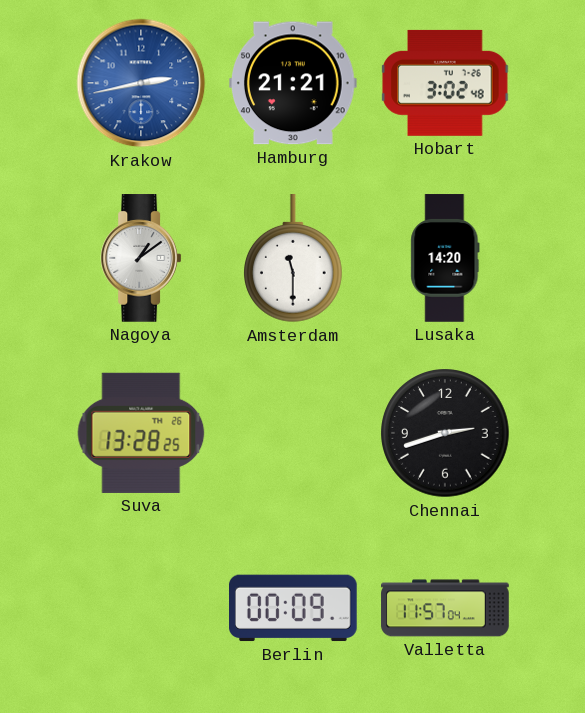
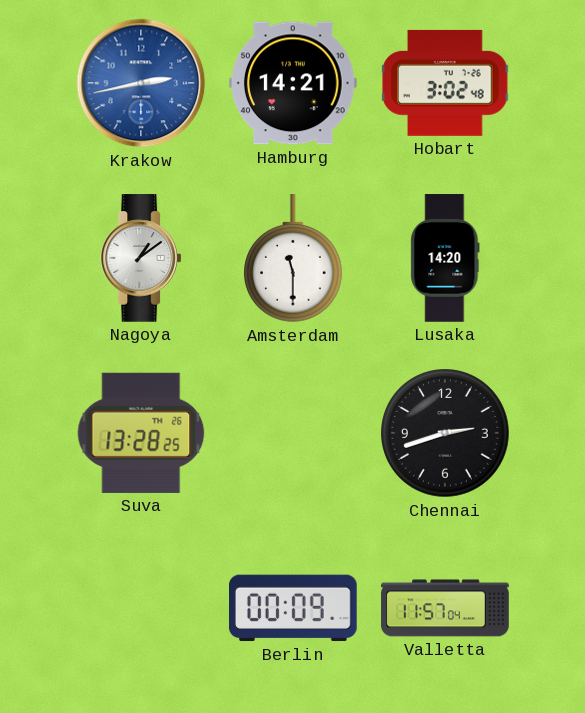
Hamburg: 21:21 -> 14:21 (294, 83)
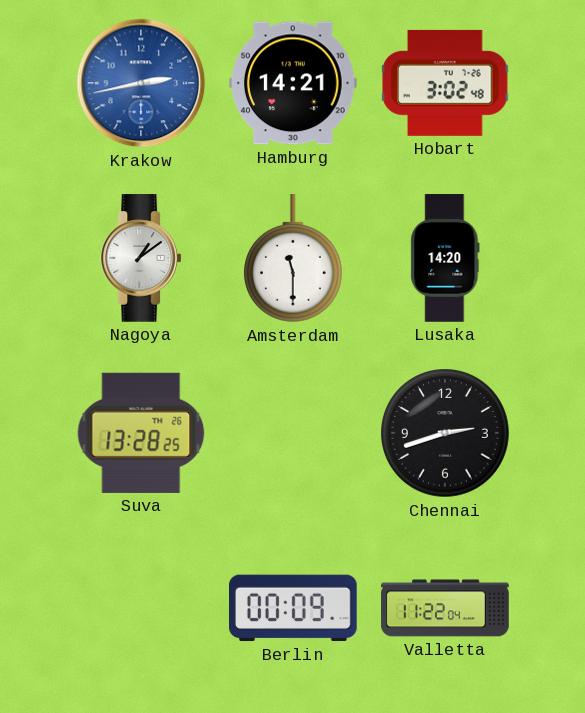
Valletta: 11:57 -> 11:22 (445, 608)
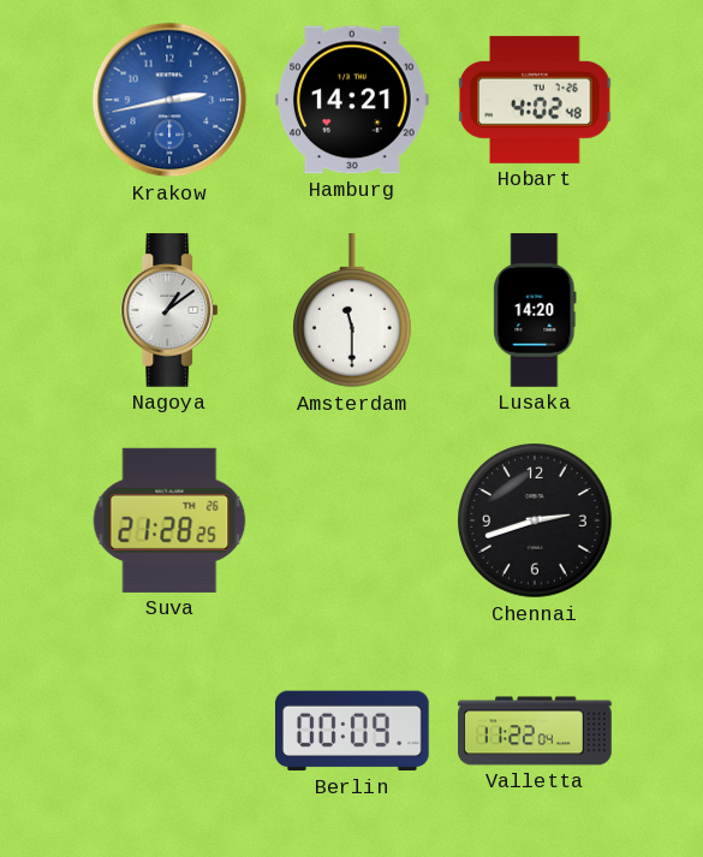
Hobart: 3:02 -> 4:02 (535, 100)
Suva: 13:28 -> 21:28 (169, 520)
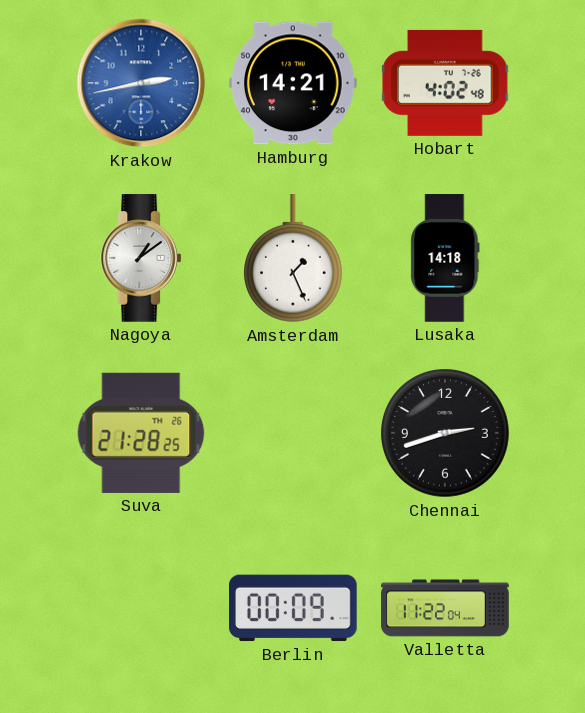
Amsterdam: 11:30 -> 1:26 (294, 259)
Lusaka: 14:20 -> 14:18 (445, 258)
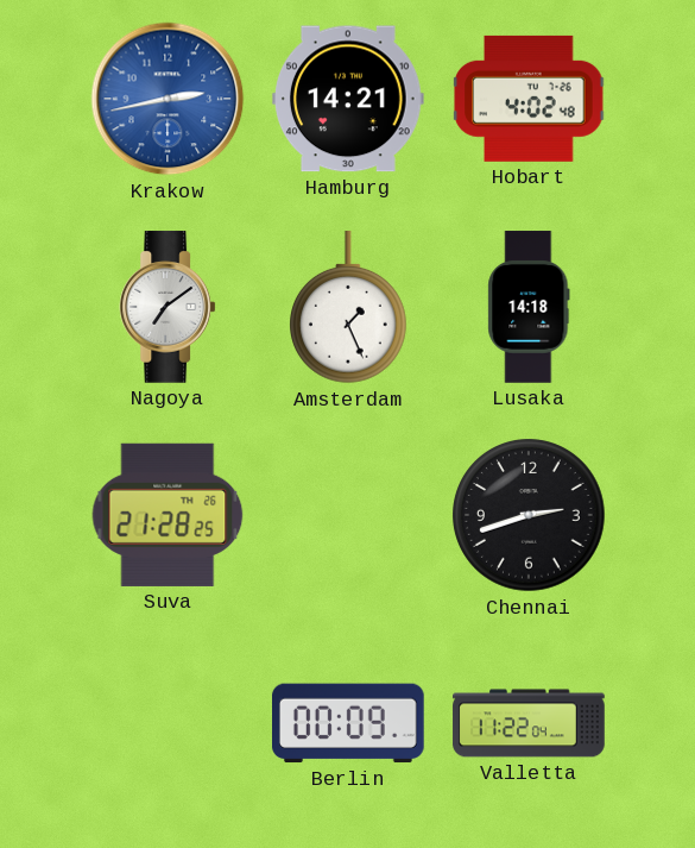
Nagoya: 1:09 -> 7:09 (168, 307)
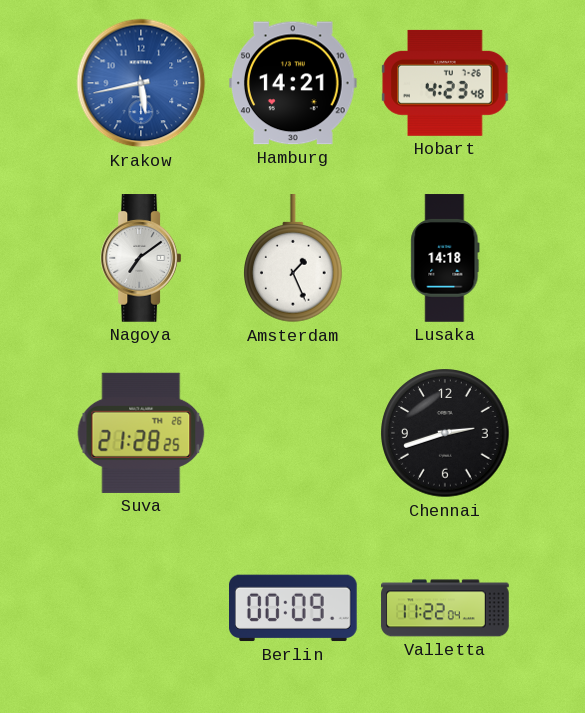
Krakow: 2:43 -> 5:43 (141, 83)
Hobart: 4:02 -> 4:23 (445, 83)
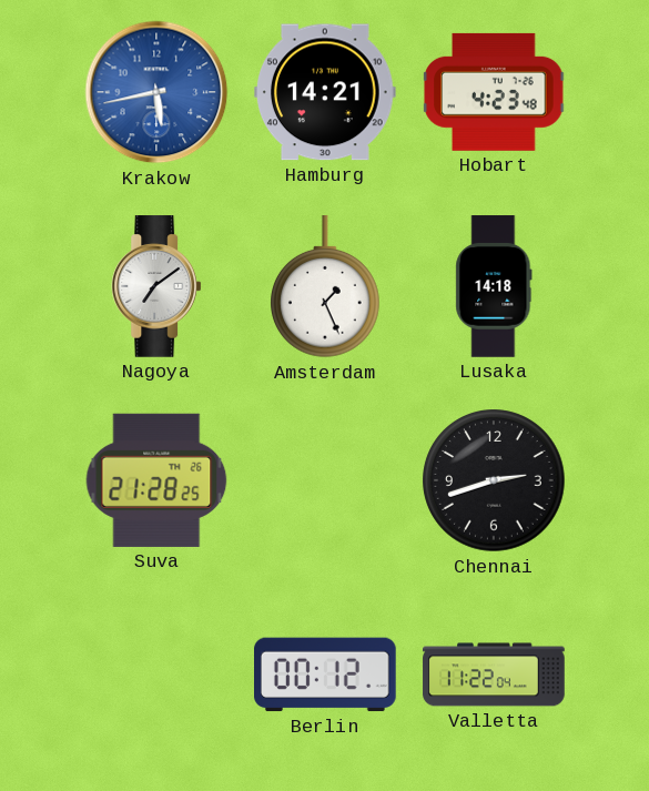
Berlin: 00:09 -> 00:12 (326, 675)
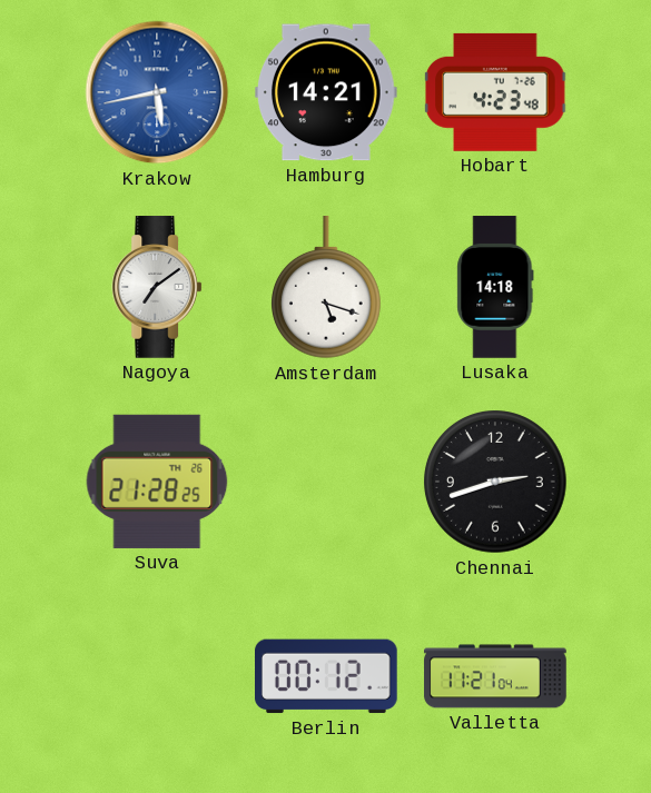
Amsterdam: 1:26 -> 5:18 (327, 288)
Valletta: 11:22 -> 11:21 (495, 676)
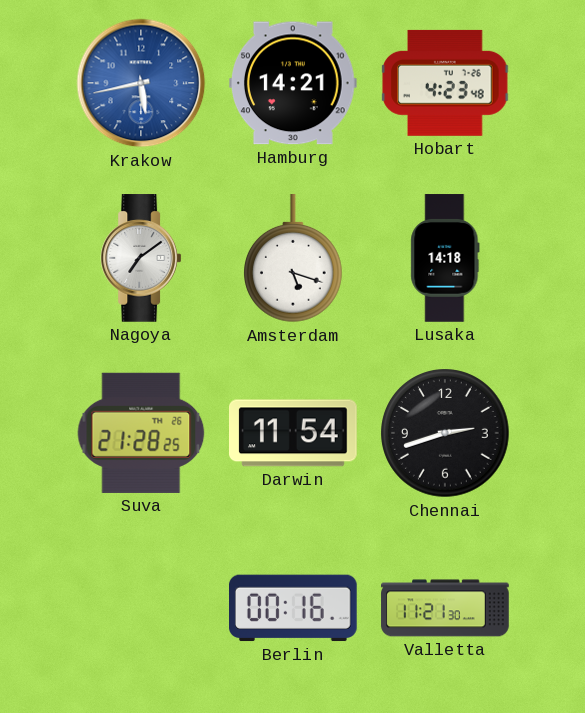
Darwin: none -> 11:54 (294, 433)
Berlin: 00:12 -> 00:16 (294, 608)
Valletta: 11:21:04 -> 11:21:30 (445, 608)
